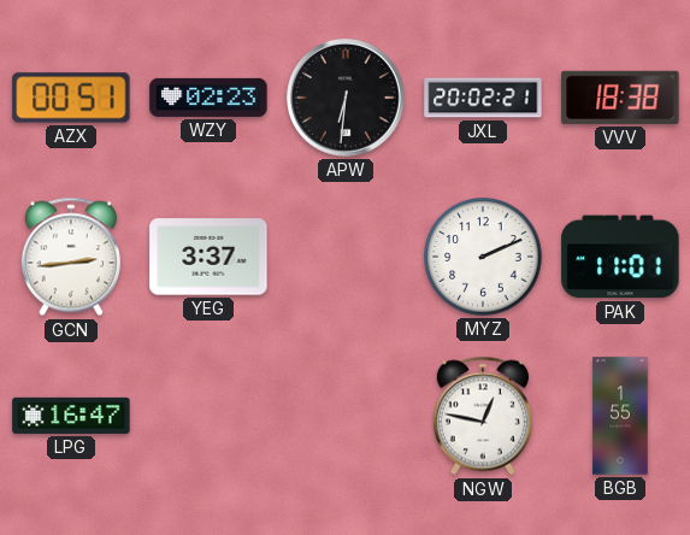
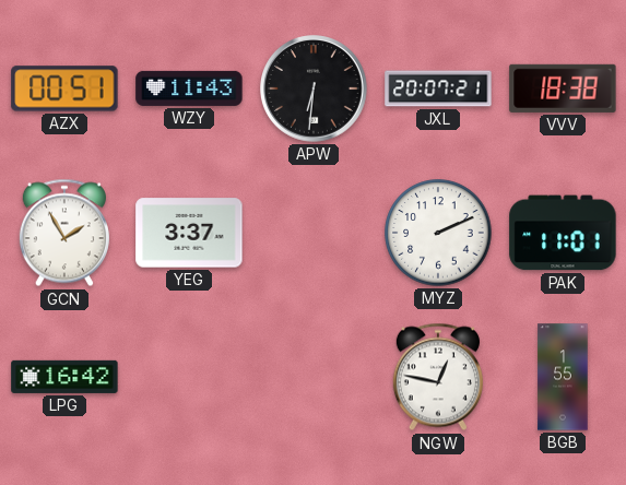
WZY: 02:23 -> 11:43 (189, 88)
JXL: 20:02 -> 20:07 (438, 88)
GCN: 2:44 -> 1:55 (64, 233)
LPG: 16:47 -> 16:42 (64, 377)
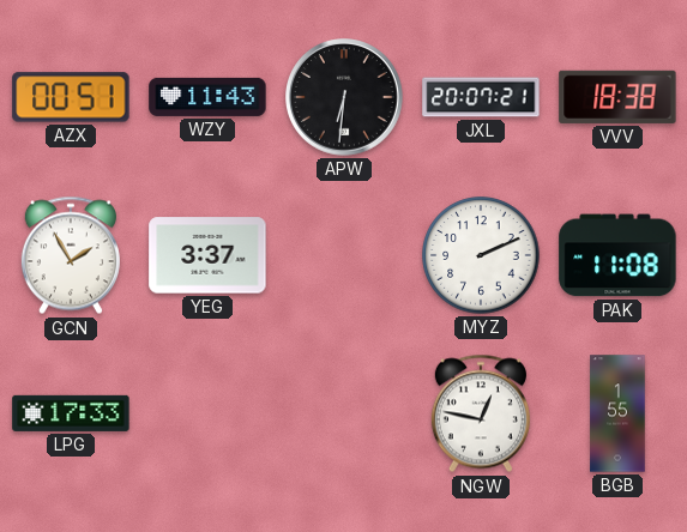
PAK: 11:01 -> 11:08 (617, 255)
LPG: 16:42 -> 17:33 (71, 413)
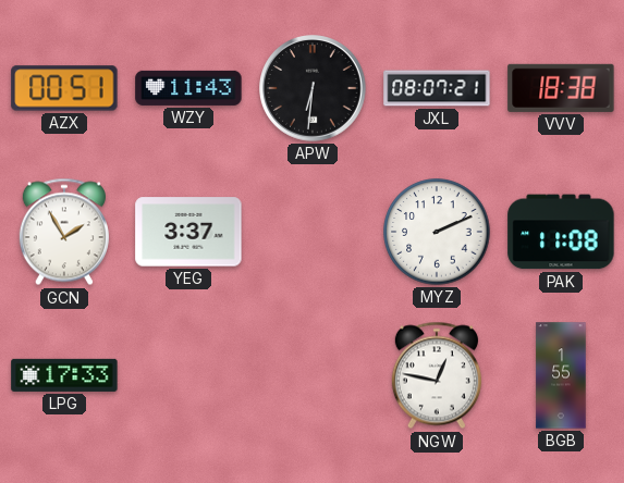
JXL: 20:07 -> 08:07 (437, 88)
